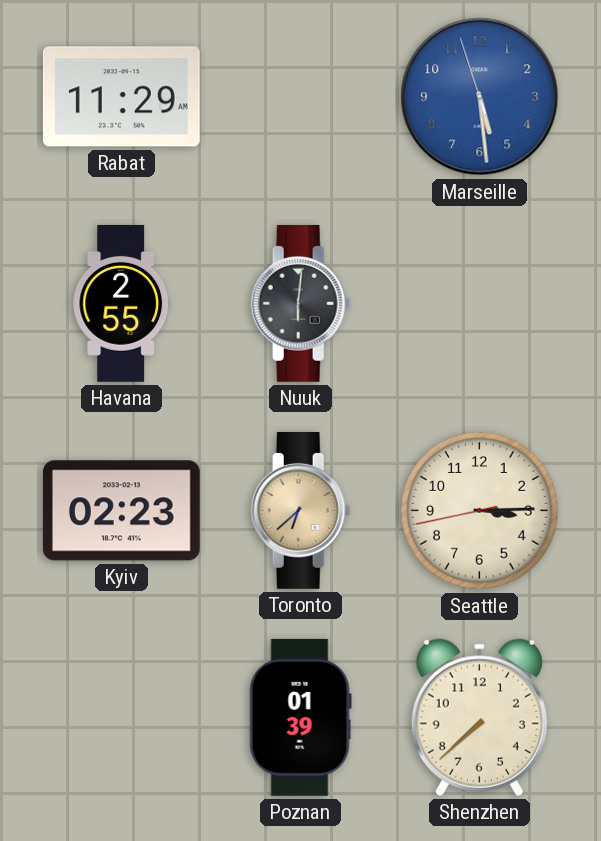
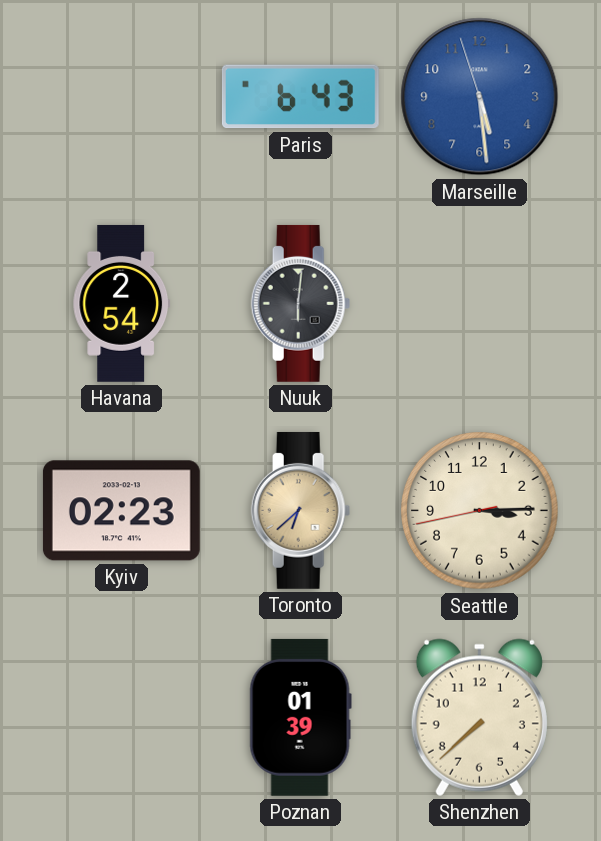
Rabat: 11:29 -> none (121, 97)
Paris: none -> 6:43 (300, 97)
Havana: 2:55 -> 2:54 (122, 303)
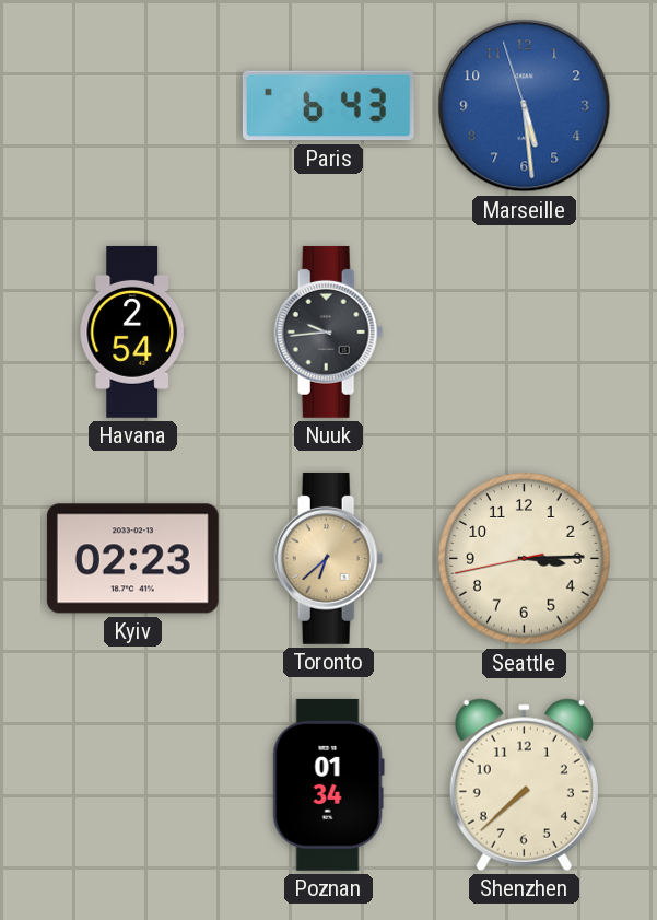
Nuuk: 6:01 -> 9:44 (329, 331)
Poznan: 01:39 -> 01:34 (328, 784)
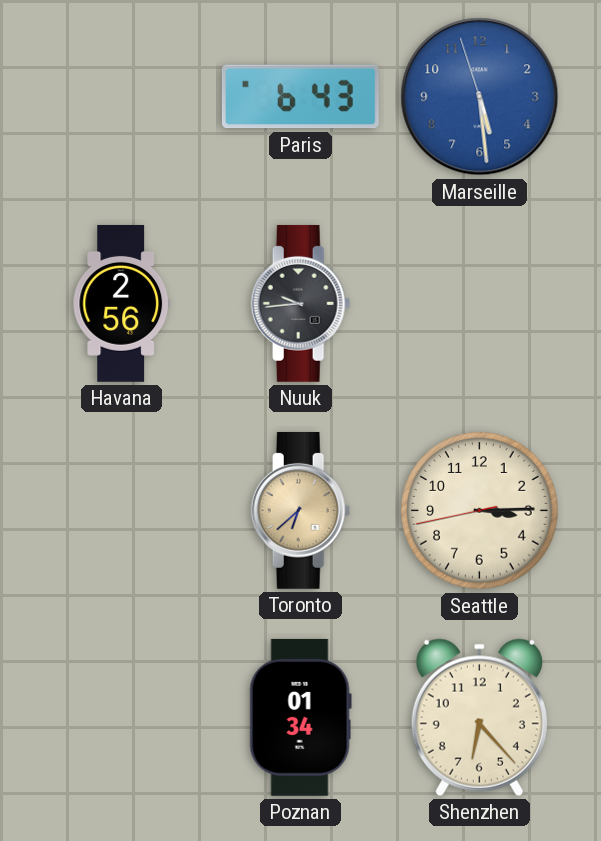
Havana: 2:54 -> 2:56 (122, 303)
Kyiv: 02:23 -> none (132, 559)
Shenzhen: 7:38 -> 6:23 (479, 717)
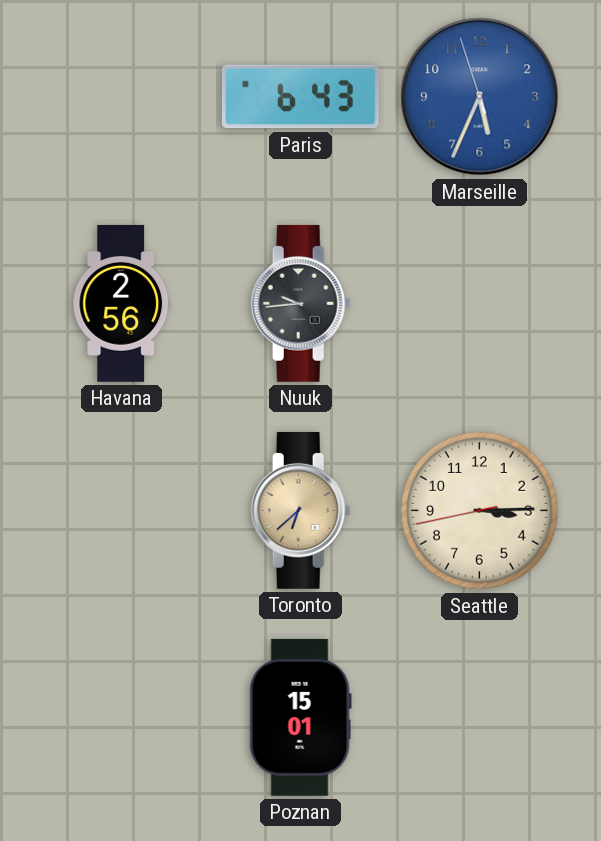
Marseille: 5:28 -> 5:33 (480, 97)
Poznan: 01:34 -> 15:01 (300, 717)
Shenzhen: 6:23 -> none (479, 717)
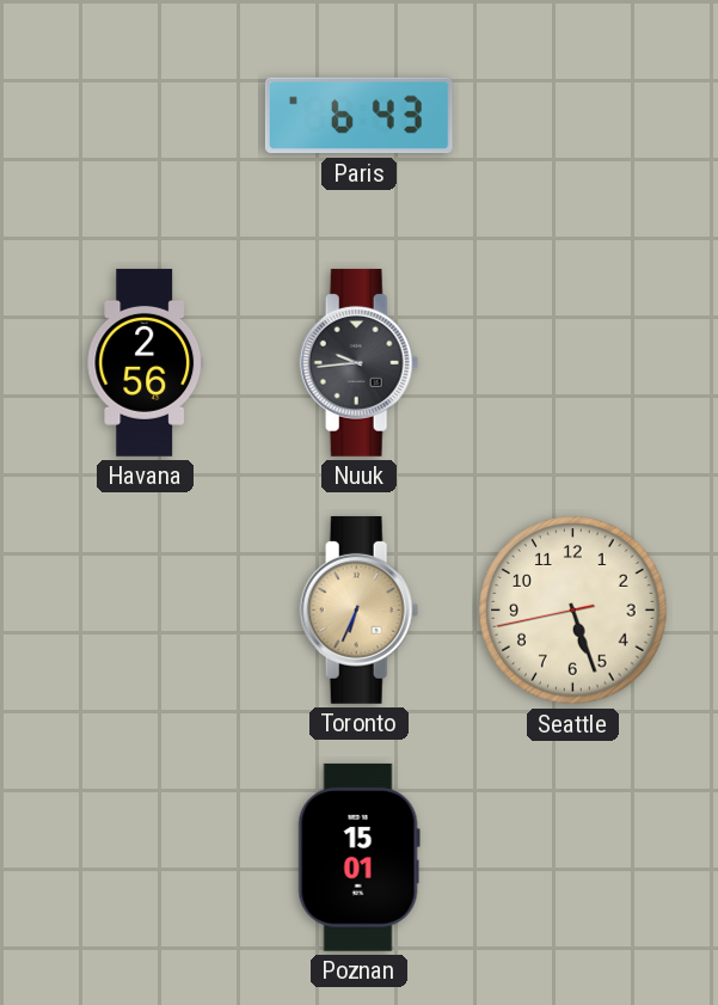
Marseille: 5:33 -> none (480, 97)
Toronto: 6:38 -> 6:34 (360, 609)
Seattle: 3:14 -> 5:26 (573, 611)
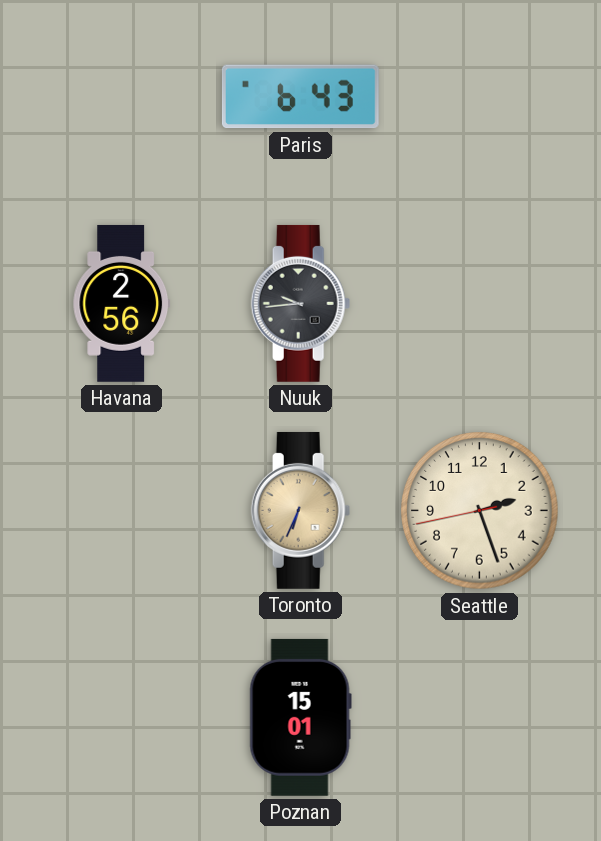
Seattle: 5:26 -> 2:26 (480, 511)
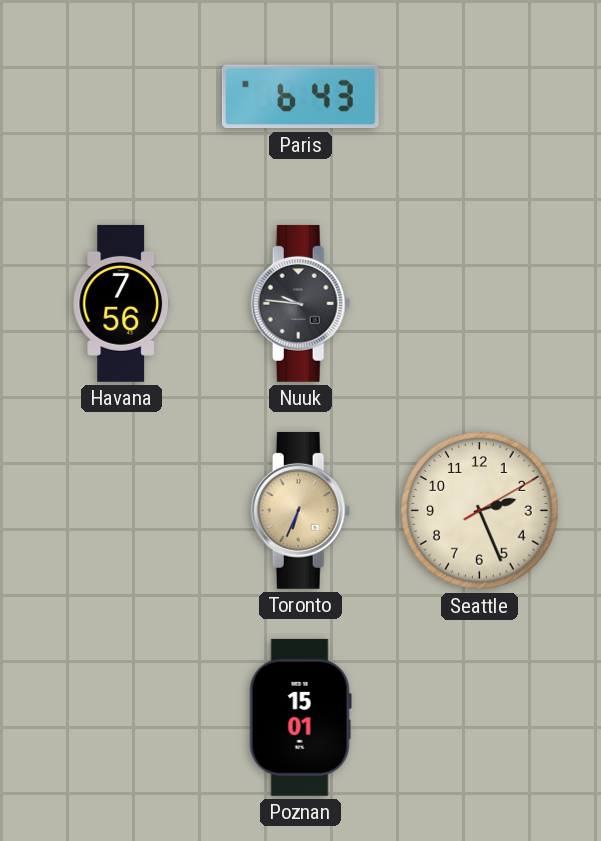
Havana: 2:56 -> 7:56 (122, 303)
Nuuk: 9:44 -> 9:46 (301, 303)
Seattle: 2:26:43 -> 2:26:10 (480, 511)
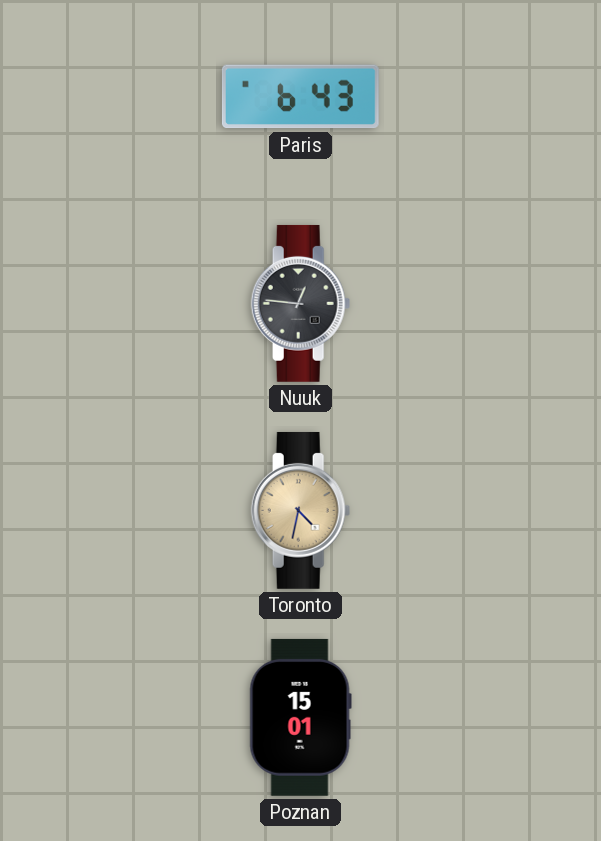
Havana: 7:56 -> none (122, 303)
Nuuk: 9:46 -> 12:46 (301, 303)
Toronto: 6:34 -> 4:32 (301, 510)
Seattle: 2:26 -> none (480, 511)
